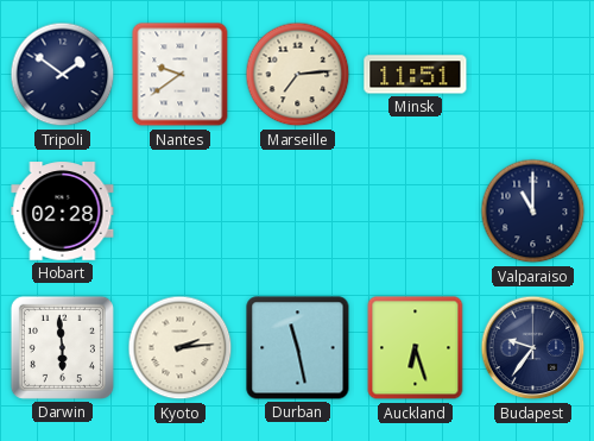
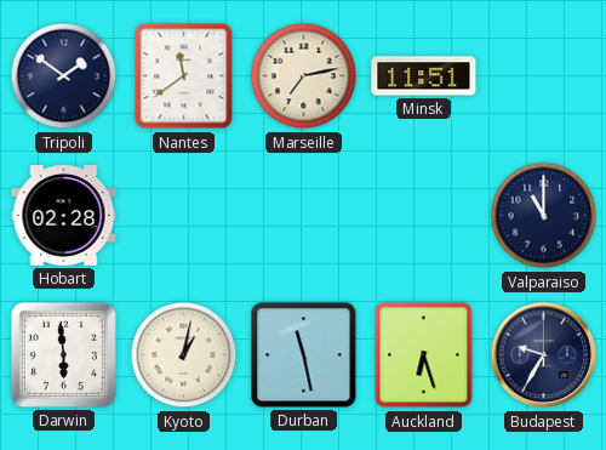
Nantes: 9:39 -> 11:39 (184, 76)
Marseille: 7:14 -> 7:13 (304, 76)
Kyoto: 2:14 -> 1:02 (184, 355)
Budapest: 9:36 -> 9:35 (544, 355)
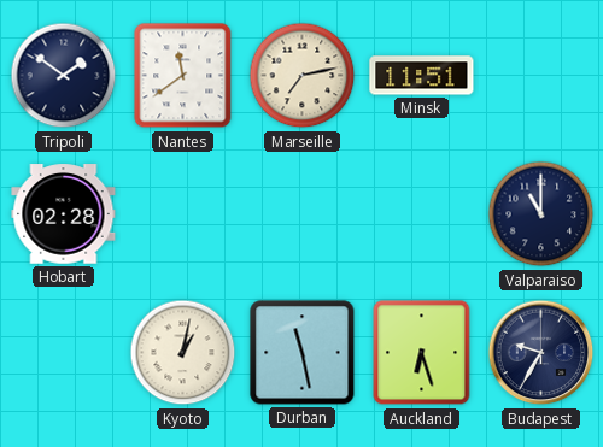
Darwin: 5:59 -> none (63, 354)
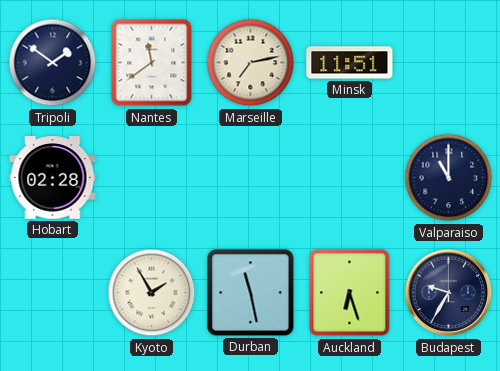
Kyoto: 1:02 -> 1:55 (152, 293)
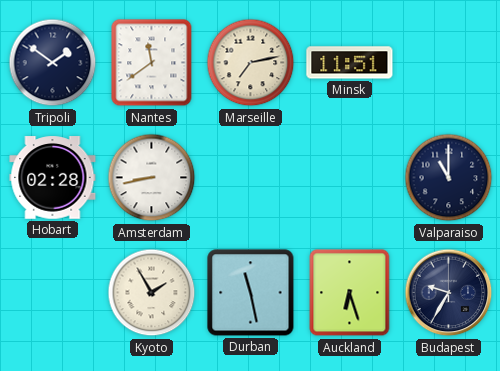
Amsterdam: none -> 8:43 (152, 178)
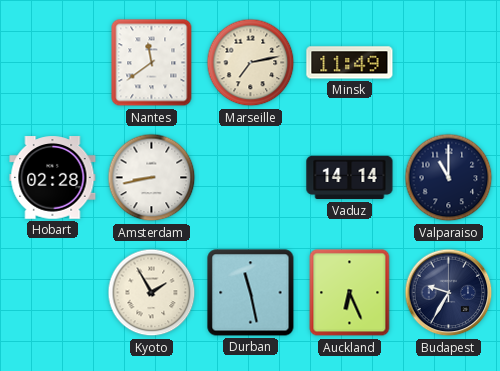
Tripoli: 1:51 -> none (53, 63)
Minsk: 11:51 -> 11:49 (350, 63)
Vaduz: none -> 14:14 (350, 178)
Auckland: 6:27 -> 6:26 (350, 293)
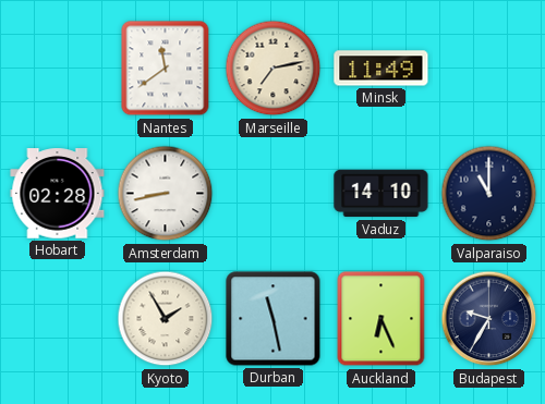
Vaduz: 14:14 -> 14:10 (381, 194)
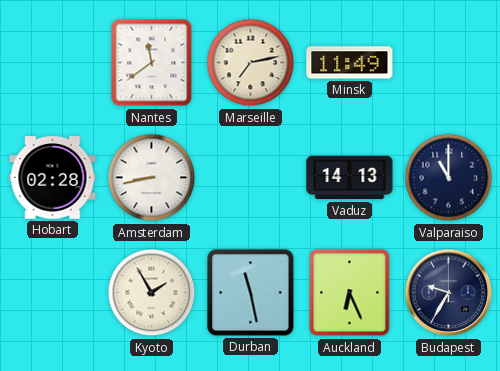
Vaduz: 14:10 -> 14:13 (350, 178)
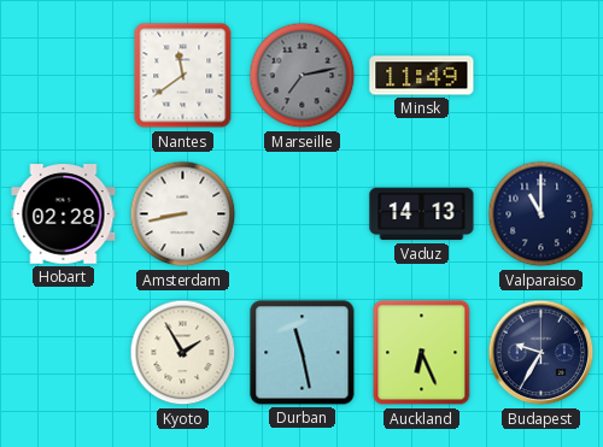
Marseille dial: cream -> grey (303, 76)
